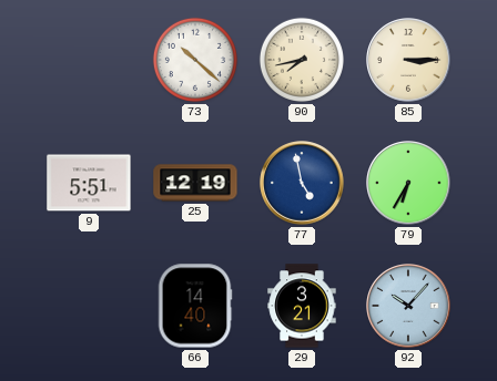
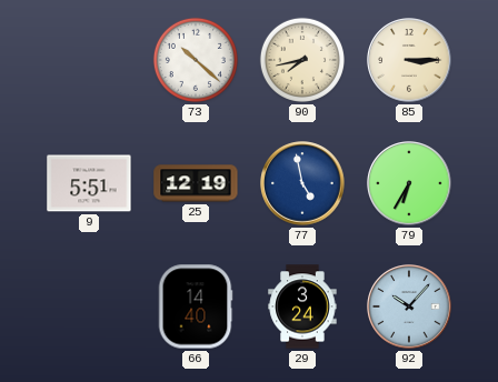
29: 3:21 -> 3:24 (302, 306)
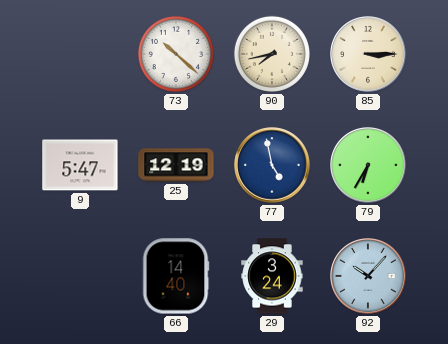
9: 5:51 -> 5:47 (80, 165)
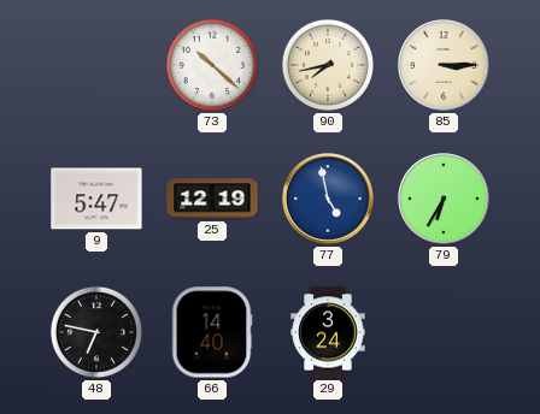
48: none -> 6:47 (96, 332)
92: 10:07 -> none (368, 276)
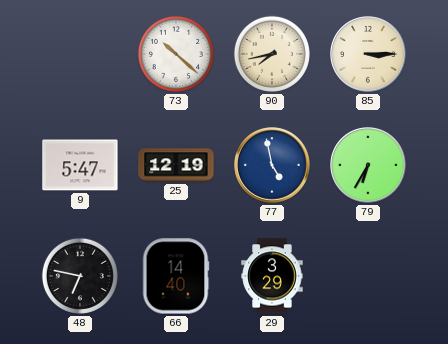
29: 3:24 -> 3:29 (272, 276)
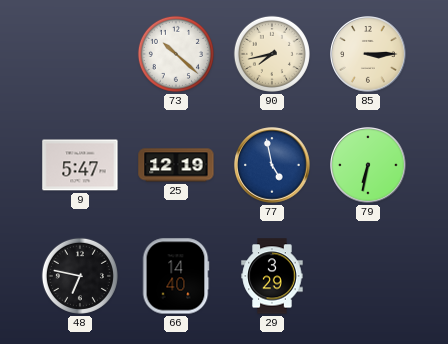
79: 6:35 -> 6:32 (368, 165)
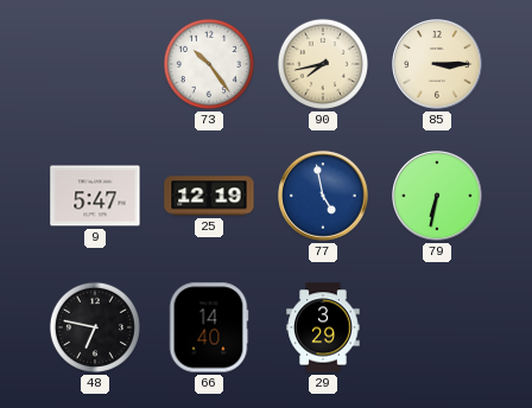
73: 10:22 -> 10:24 (209, 64)
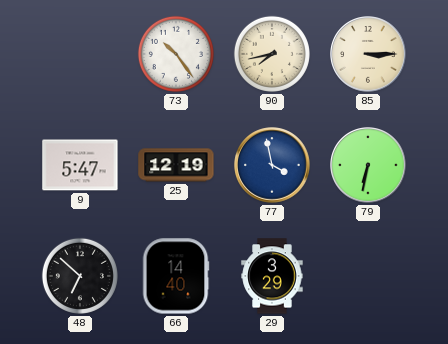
77: 4:58 -> 3:58 (272, 165)
48: 6:47 -> 6:52 (80, 276)
